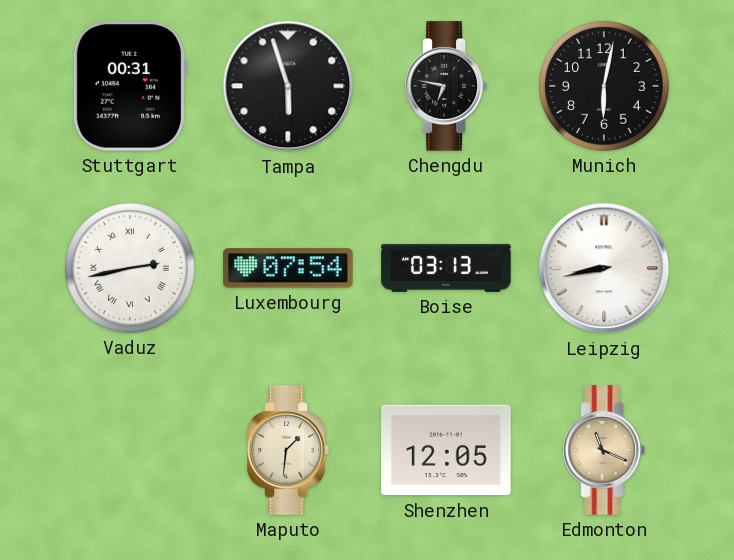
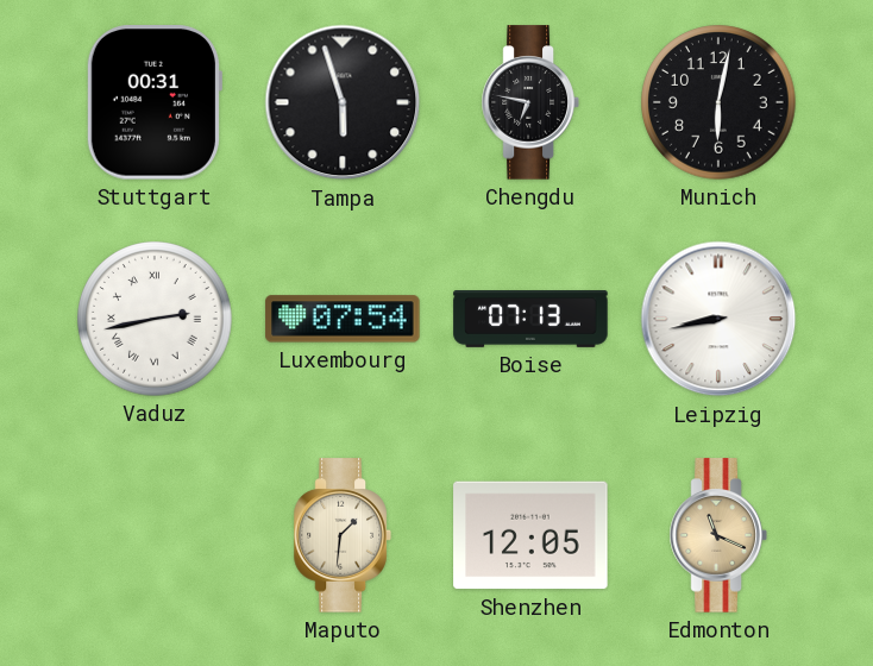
Boise: 03:13 -> 07:13 (530, 320)
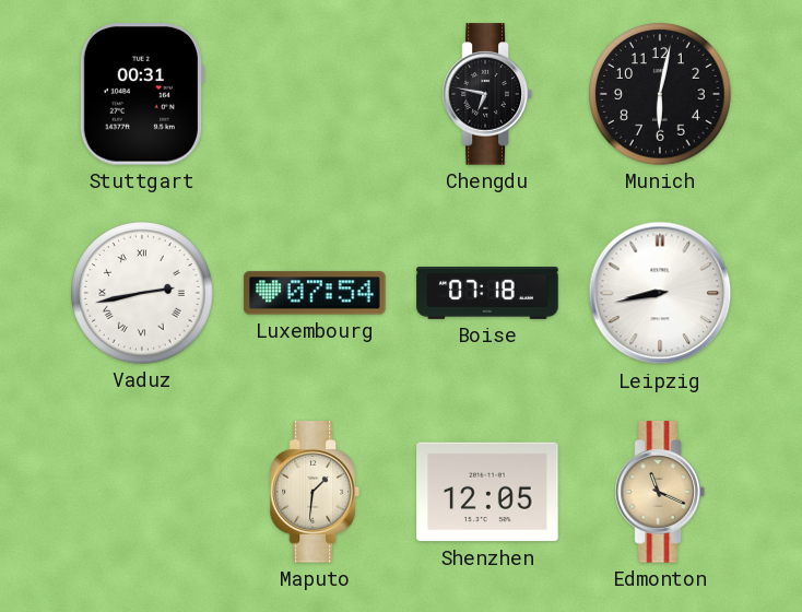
Tampa: 5:57 -> none (343, 102)
Boise: 07:13 -> 07:18 (487, 294)
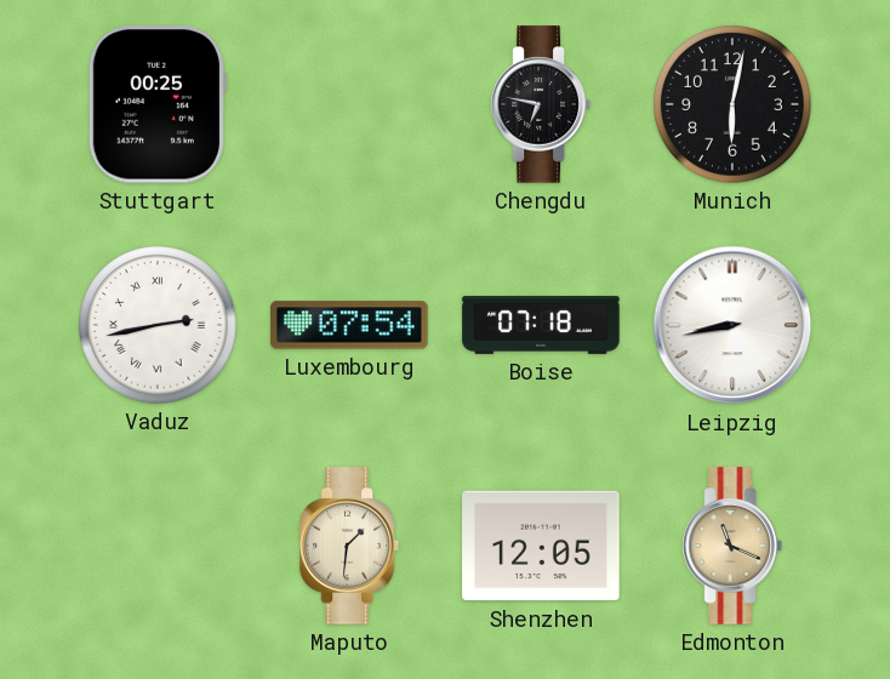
Stuttgart: 00:31 -> 00:25 (156, 104)
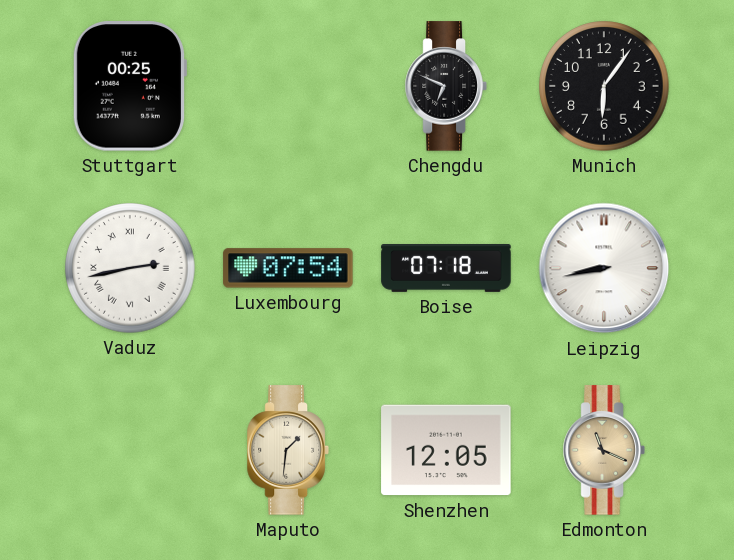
Chengdu: 6:47 -> 6:49 (446, 86)
Munich: 6:02 -> 6:06 (604, 86)
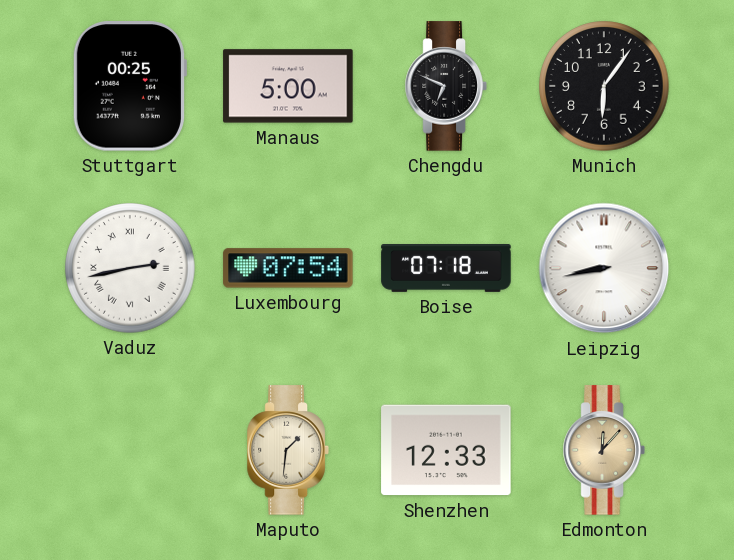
Manaus: none -> 5:00 (288, 86)
Shenzhen: 12:05 -> 12:33 (446, 450)
Edmonton: 11:19 -> 12:07 (604, 450)
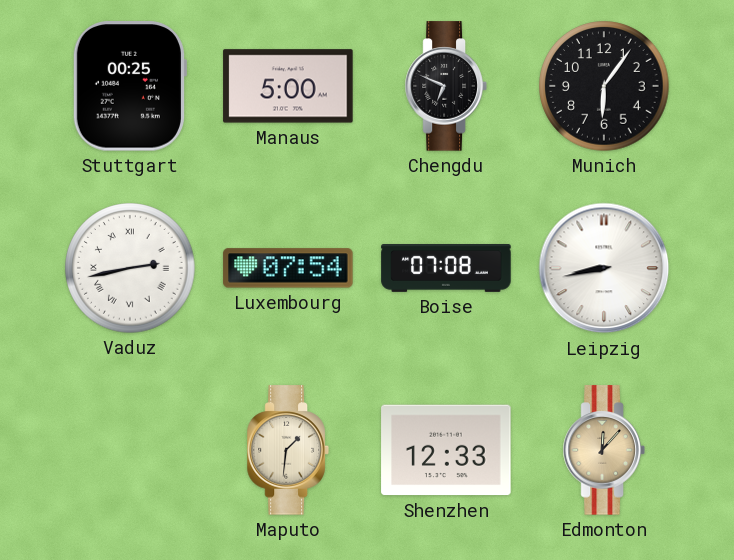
Boise: 07:18 -> 07:08 (446, 269)
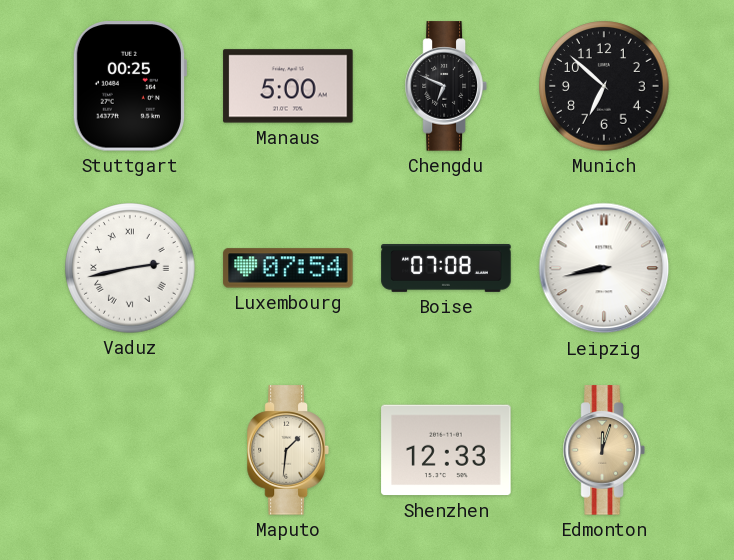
Munich: 6:06 -> 6:52 (604, 86)
Edmonton: 12:07 -> 12:03 (604, 450)
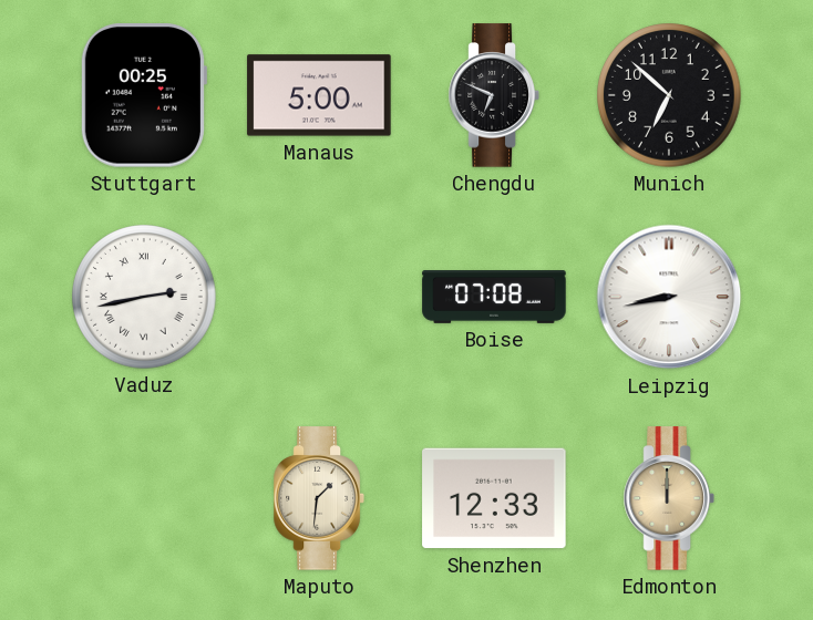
Luxembourg: 07:54 -> none (288, 268)
Edmonton: 12:03 -> 12:00 (669, 498)
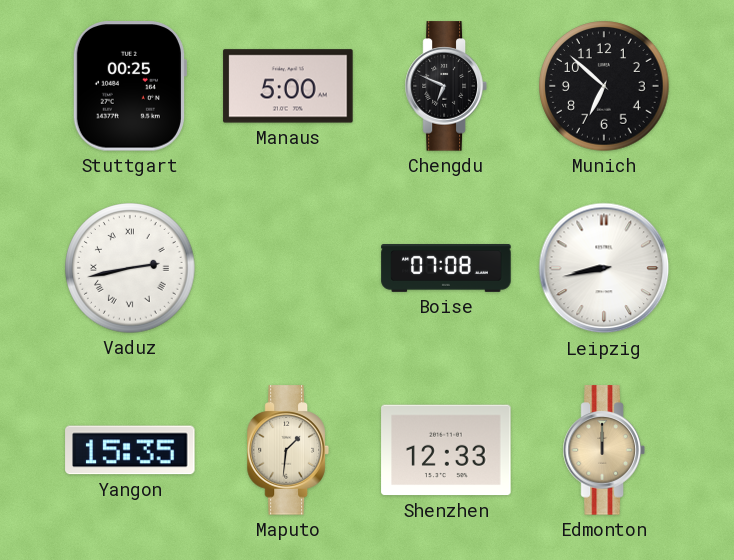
Yangon: none -> 15:35 (130, 450)
